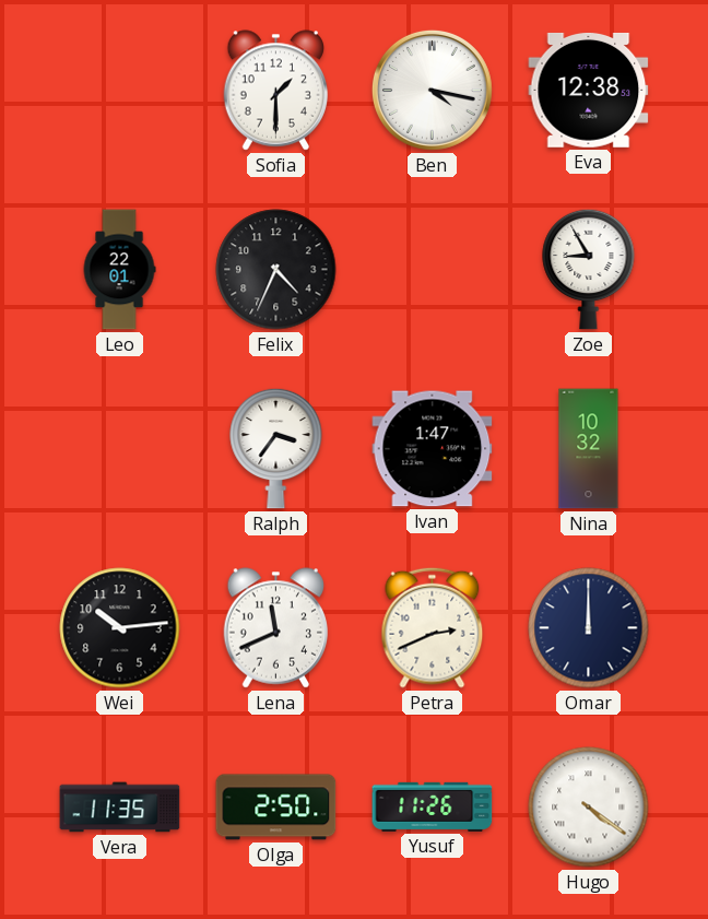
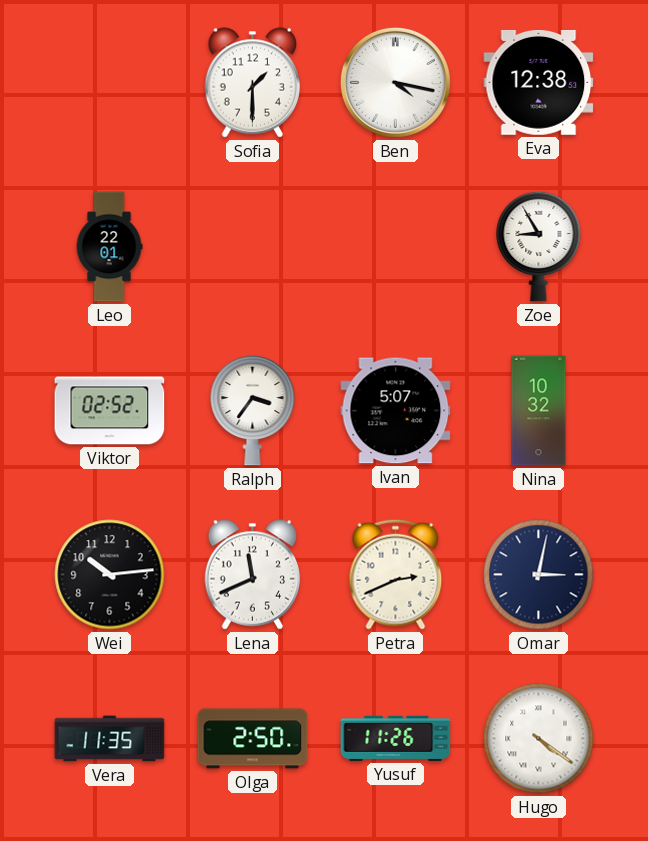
Felix: 4:34 -> none (276, 270)
Viktor: none -> 02:52 (110, 411)
Ivan: 1:47 -> 5:07 (396, 411)
Omar: 12:00 -> 3:02 (539, 575)
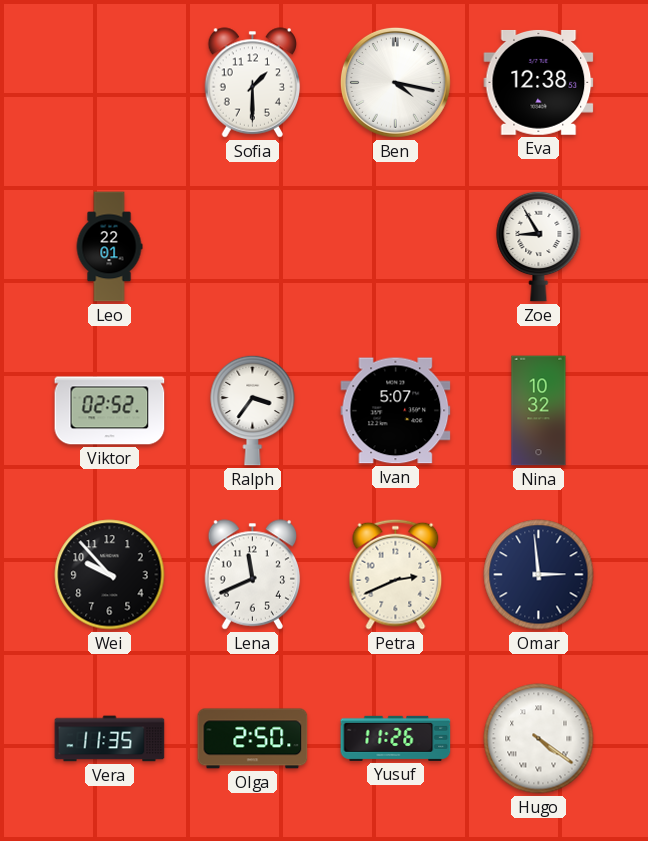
Wei: 10:14 -> 9:53 (110, 575)
Omar: 3:02 -> 2:59 (539, 575)
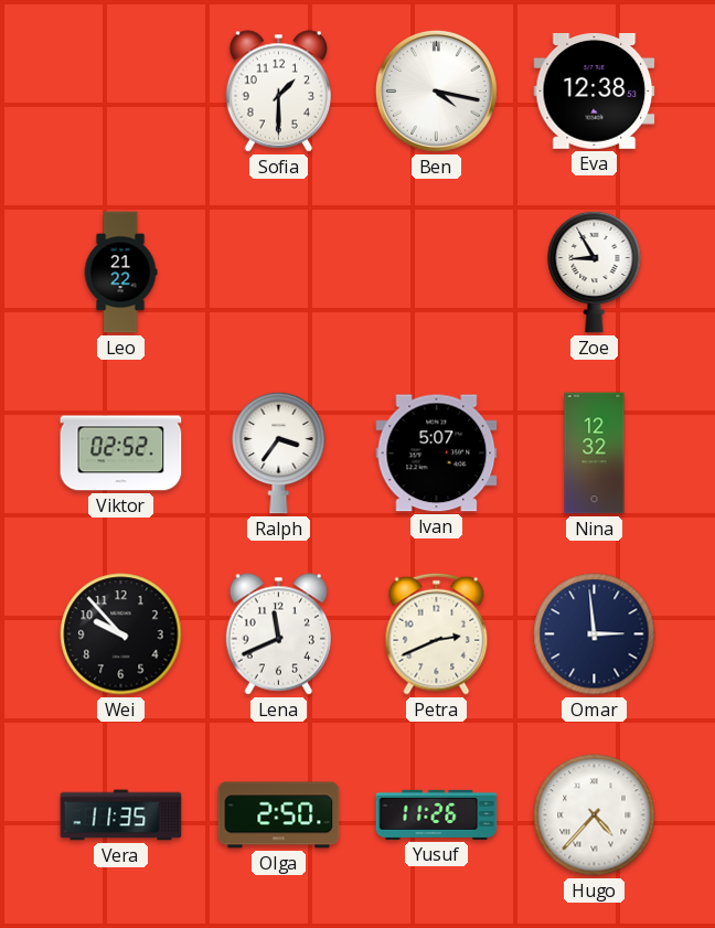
Leo: 22:01 -> 21:22 (120, 273)
Nina: 10:32 -> 12:32 (595, 454)
Hugo: 4:21 -> 4:37 (595, 815)
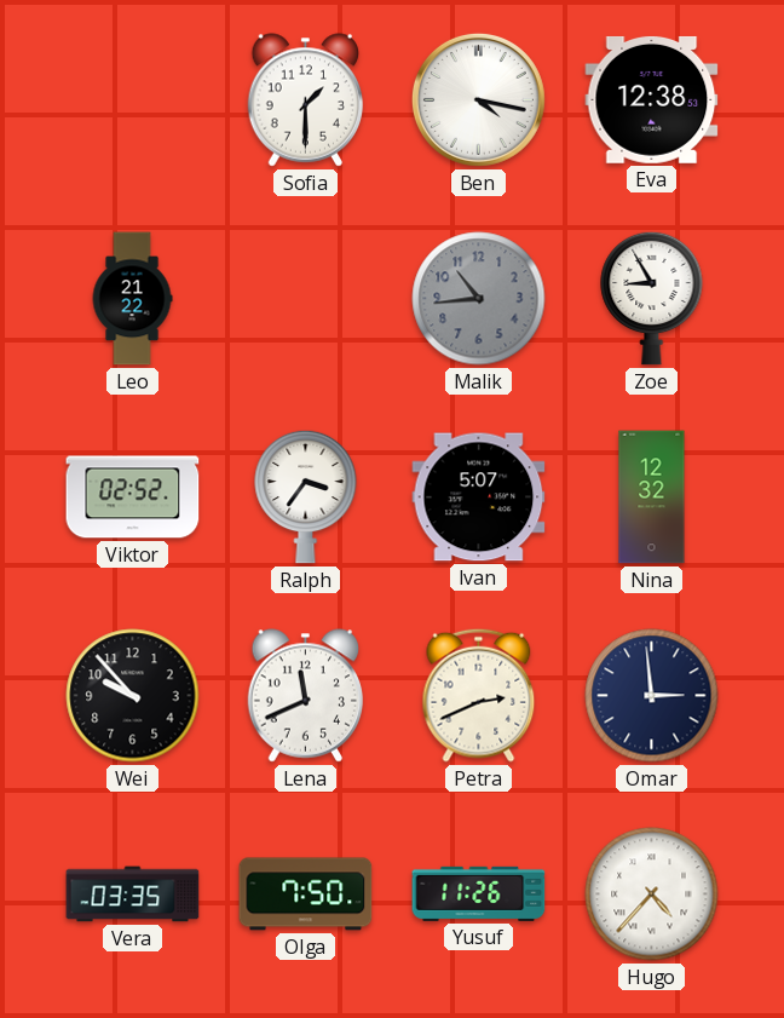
Malik: none -> 10:44 (479, 299)
Vera: 11:35 -> 03:35 (133, 895)
Olga: 2:50 -> 7:50 (306, 895)
